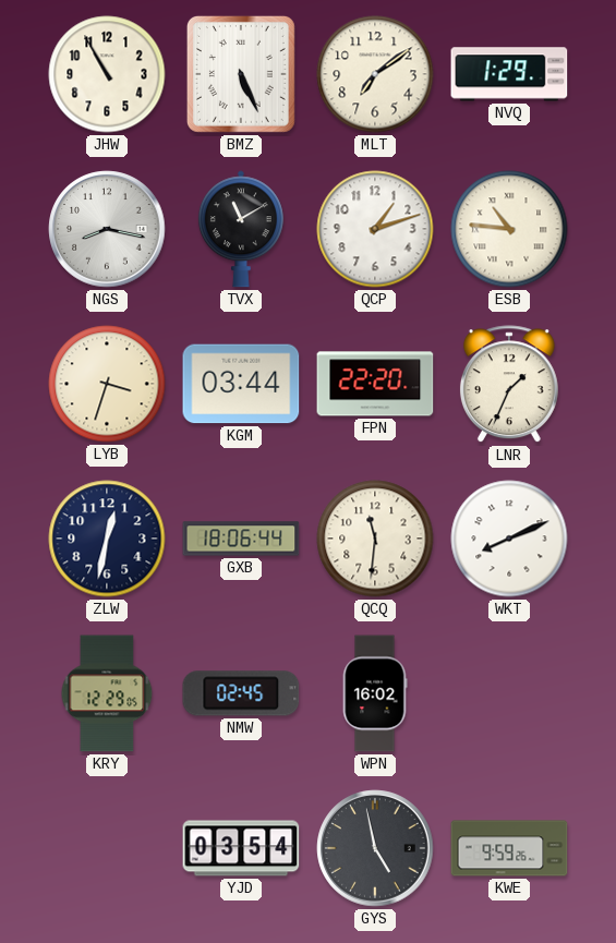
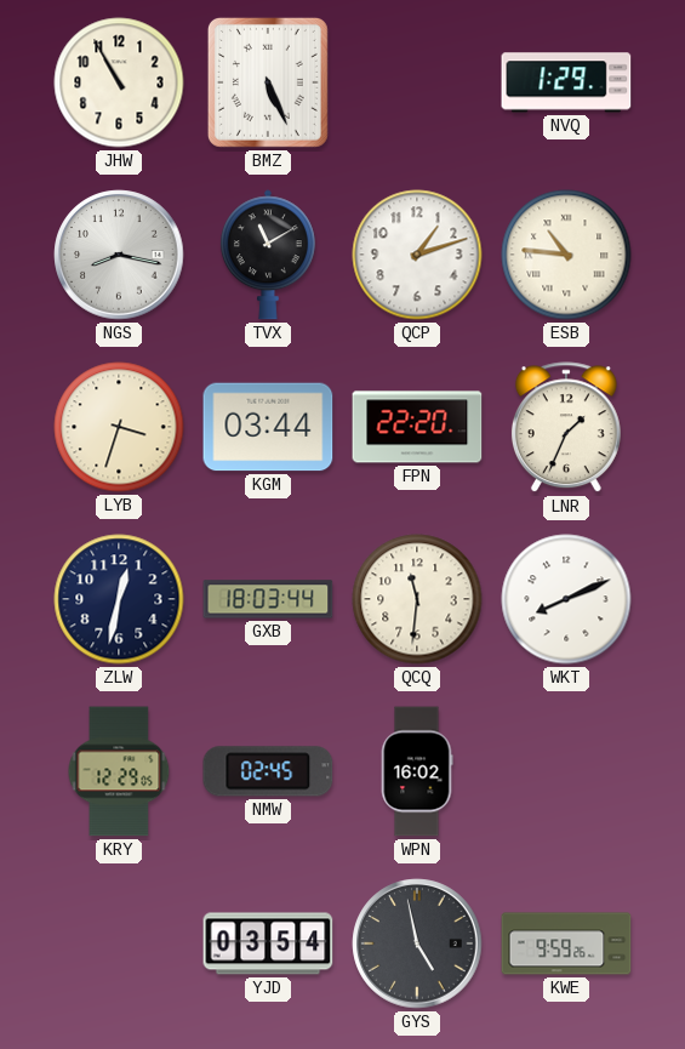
MLT: 7:09 -> none (375, 74)
GXB: 18:06 -> 18:03 (268, 599)
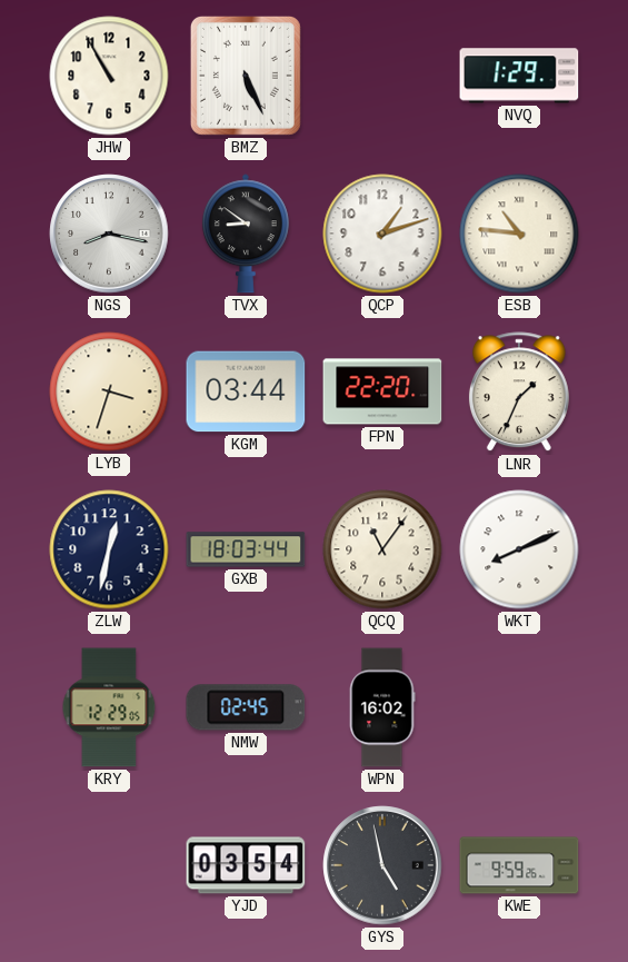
TVX: 11:10 -> 8:51 (246, 234)
QCQ: 11:31 -> 11:06 (382, 549)
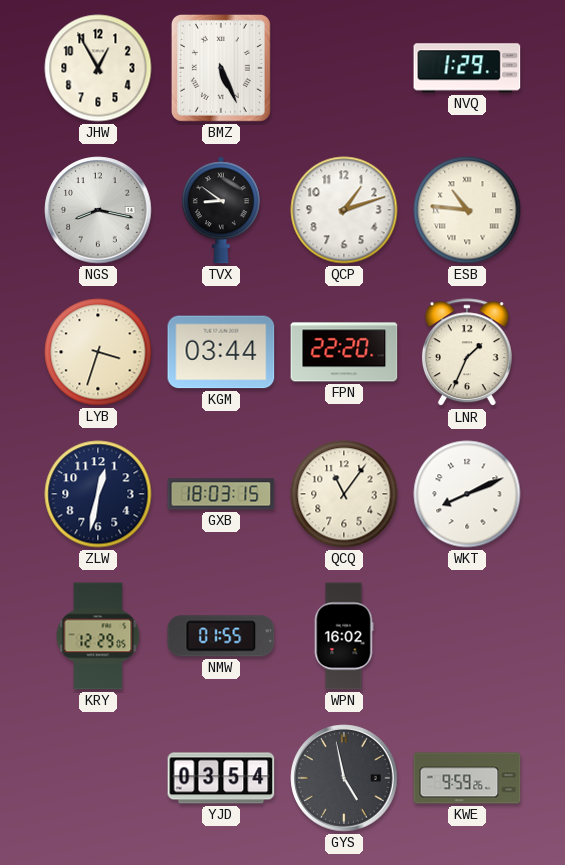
JHW: 10:55 -> 12:55 (98, 68)
GXB: 18:03:44 -> 18:03:15 (221, 494)
NMW: 02:45 -> 01:55 (221, 636)
